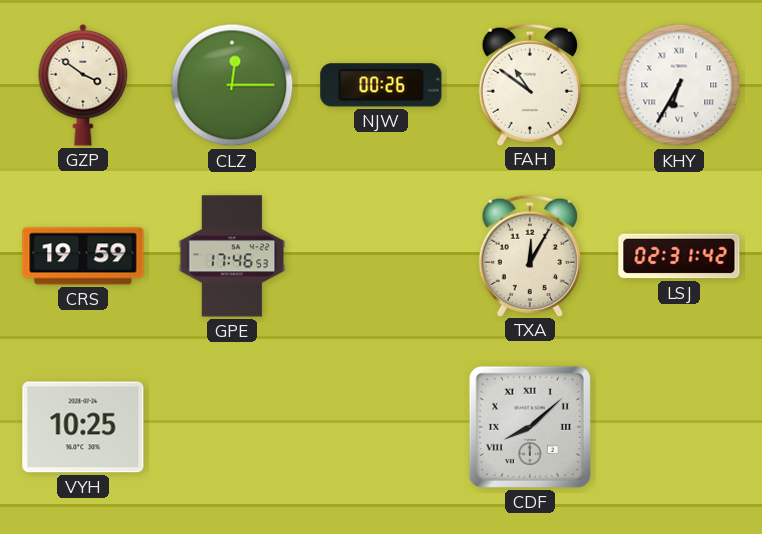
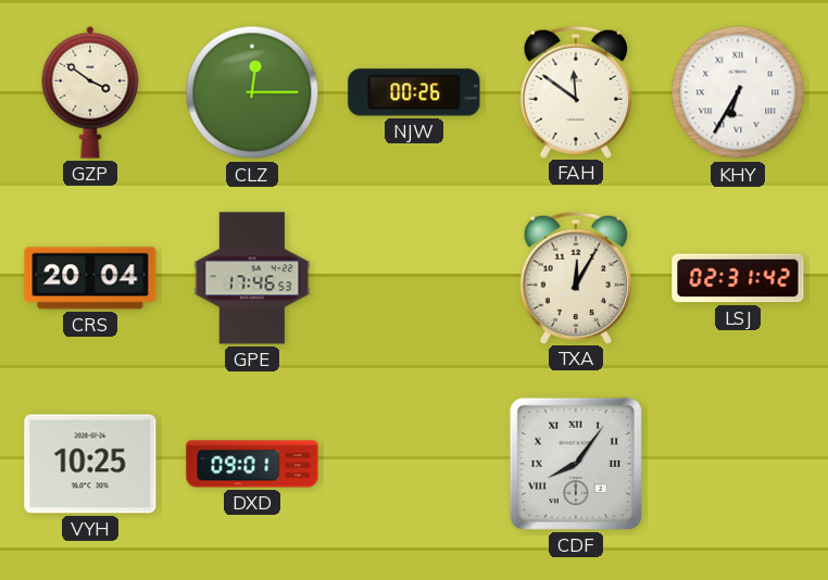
FAH: 10:51 -> 11:51 (576, 91)
CRS: 19:59 -> 20:04 (90, 278)
DXD: none -> 09:01 (252, 464)
CDF: 8:08 -> 8:06 (576, 464)
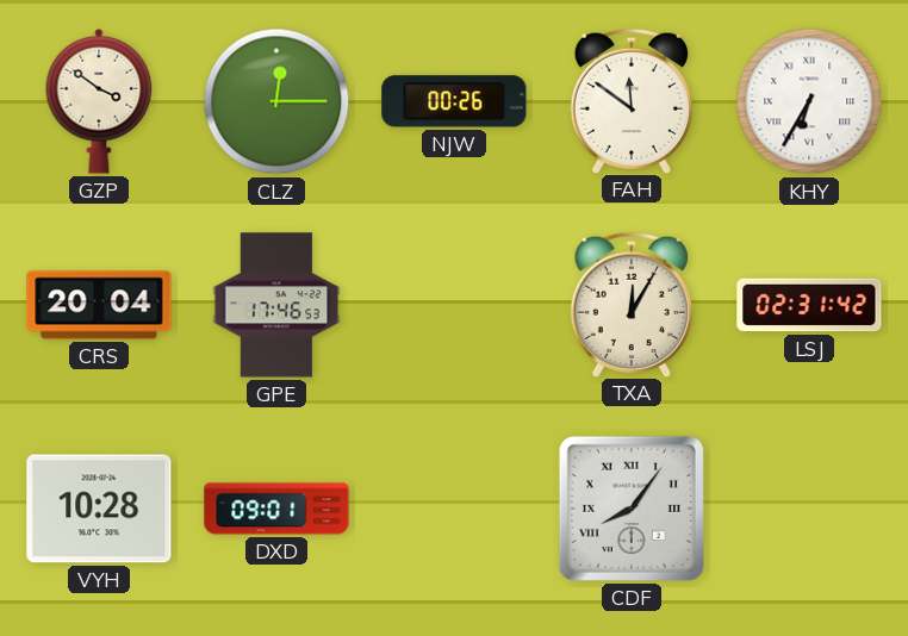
VYH: 10:25 -> 10:28 (99, 509)
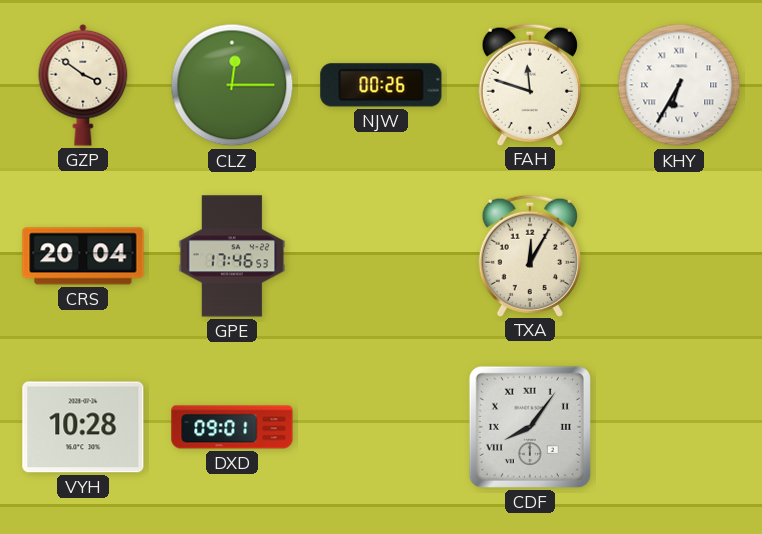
FAH: 11:51 -> 11:48 (530, 84)
LSJ: 02:31 -> none (809, 305)
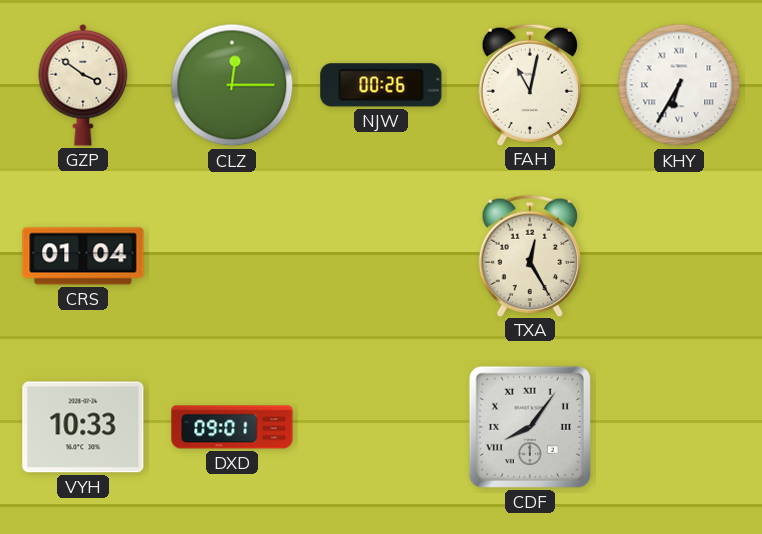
FAH: 11:48 -> 11:02 (530, 84)
CRS: 20:04 -> 01:04 (83, 256)
GPE: 17:46 -> none (232, 256)
TXA: 12:05 -> 12:25 (530, 255)
VYH: 10:28 -> 10:33 (83, 427)
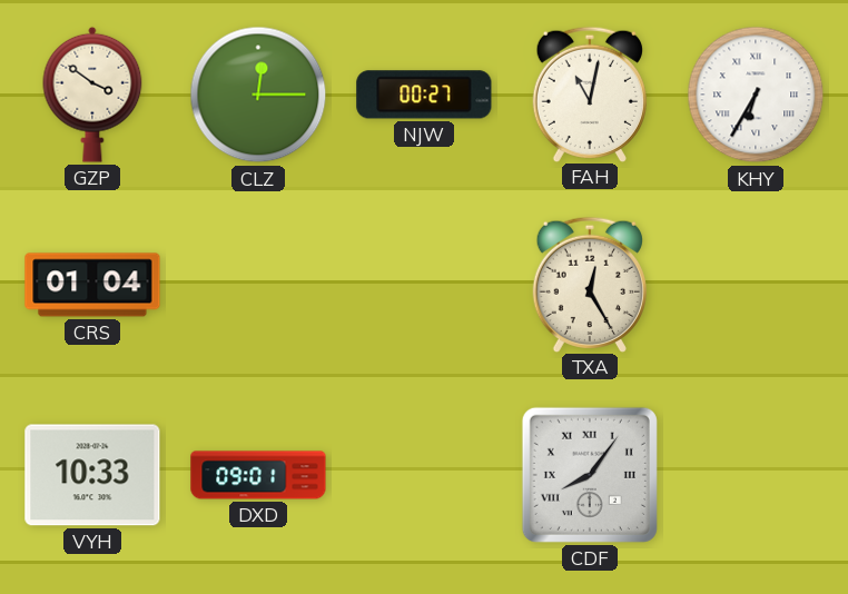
NJW: 00:26 -> 00:27 (424, 95)
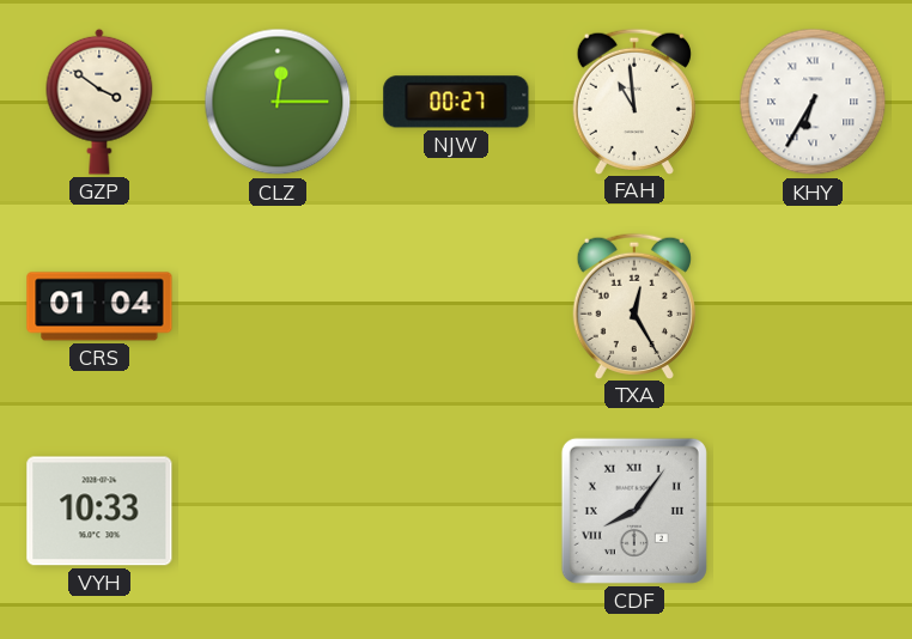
FAH: 11:02 -> 10:59 (634, 101)
DXD: 09:01 -> none (258, 475)
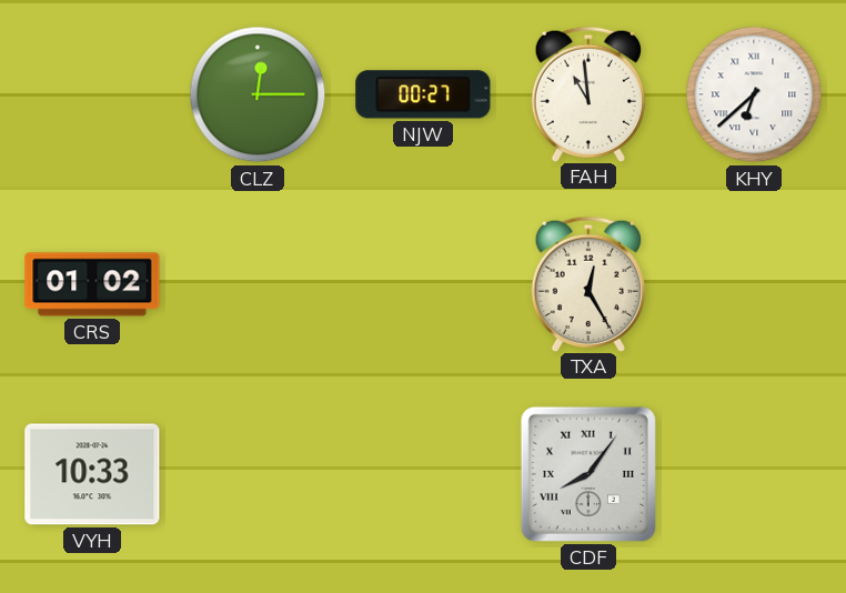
GZP: 3:51 -> none (99, 102)
KHY: 6:35 -> 6:38 (754, 94)
CRS: 01:04 -> 01:02 (92, 284)
